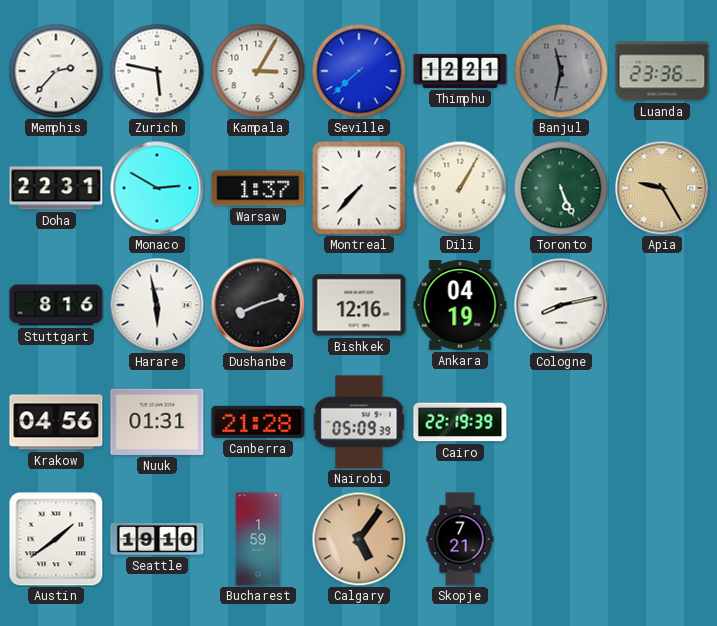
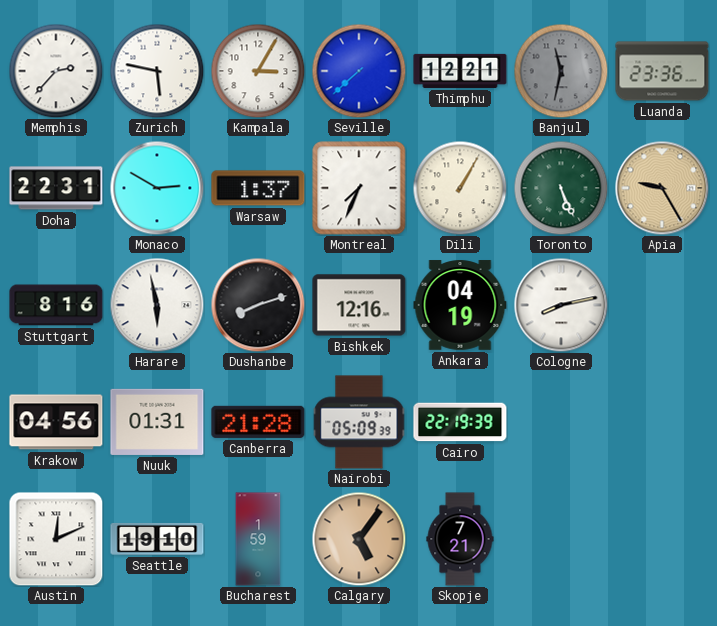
Montreal: 7:37 -> 7:34 (359, 188)
Austin: 1:39 -> 12:11 (56, 539)
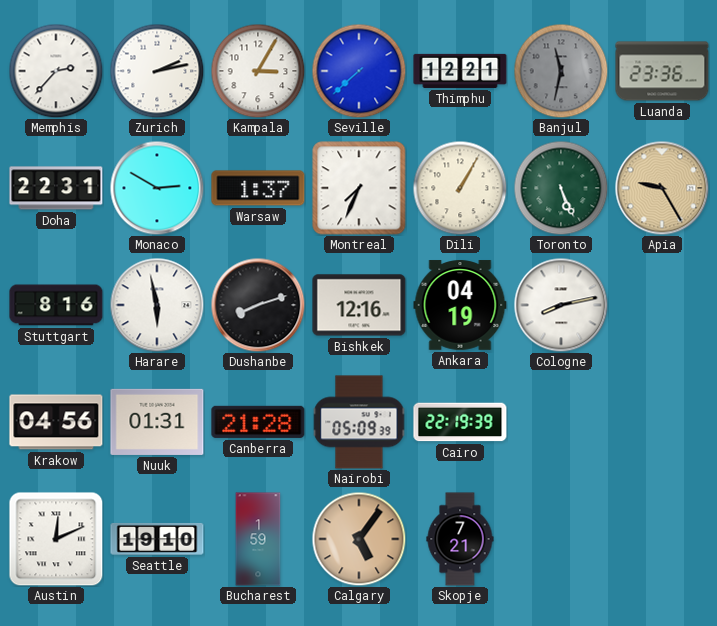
Zurich: 5:47 -> 2:13 (157, 71)
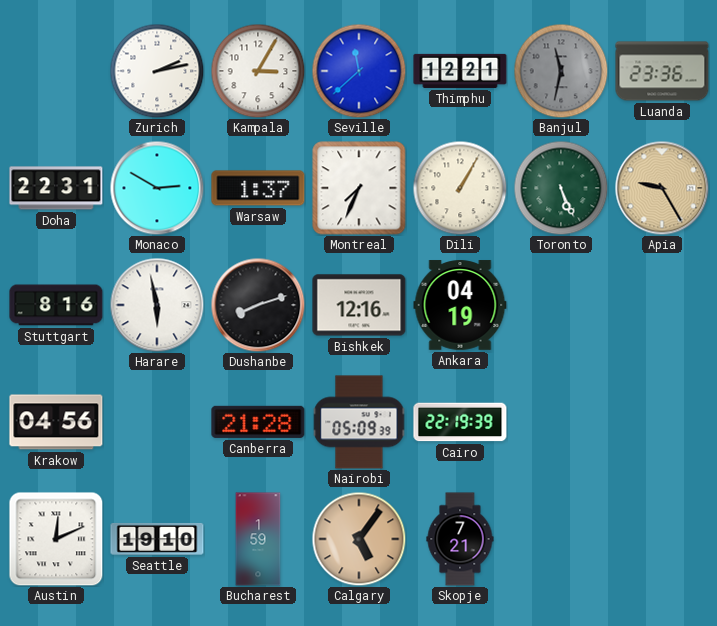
Memphis: 2:37 -> none (56, 71)
Seville: 7:38 -> 11:38 (359, 71)
Cologne: 8:13 -> none (561, 305)
Nuuk: 01:31 -> none (157, 422)
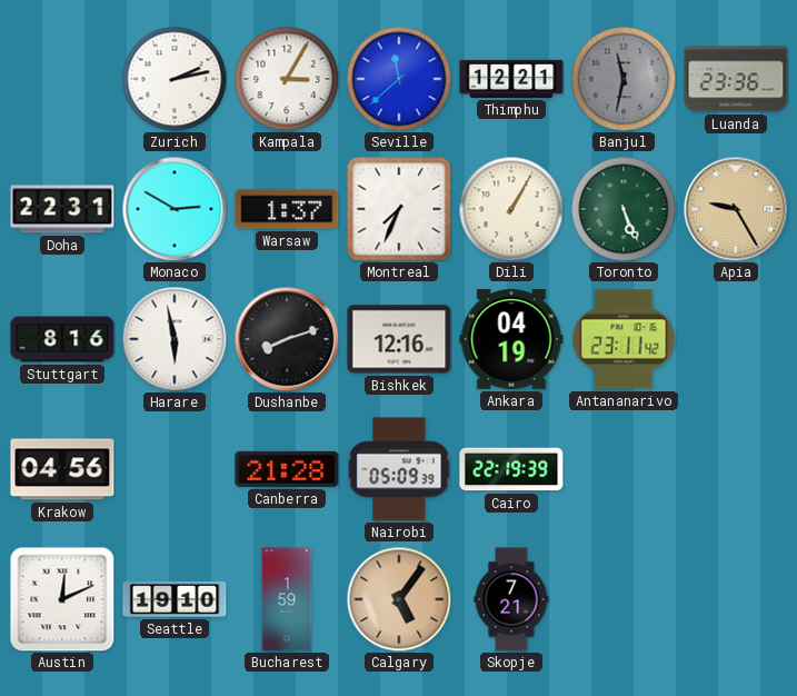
Antananarivo: none -> 23:11 (624, 339)
